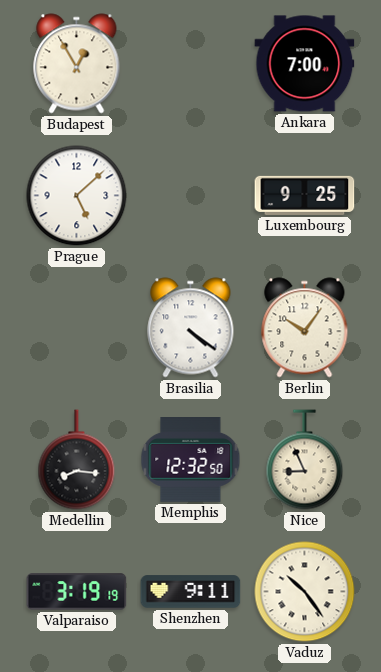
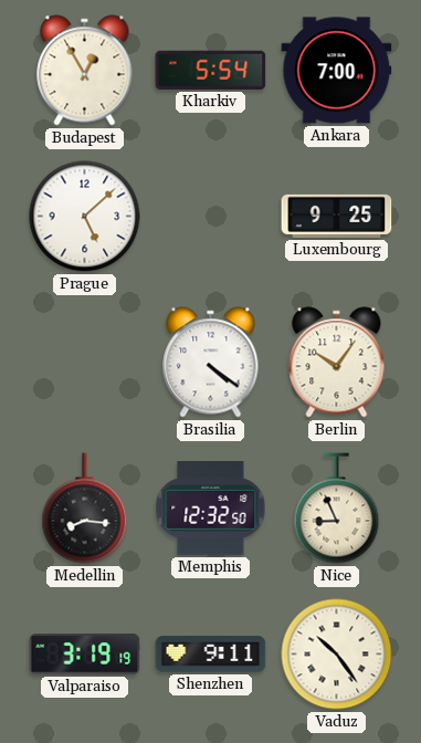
Kharkiv: none -> 5:54 (211, 70)
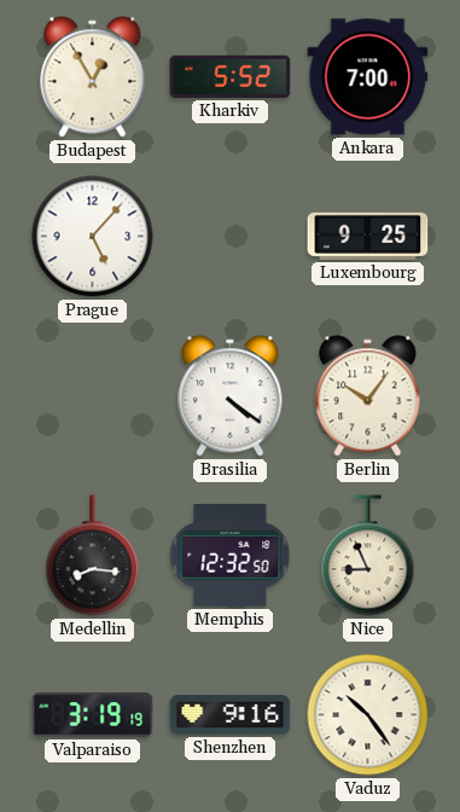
Kharkiv: 5:54 -> 5:52 (231, 76)
Prague: 5:08 -> 5:07 (93, 237)
Shenzhen: 9:11 -> 9:16 (231, 715)
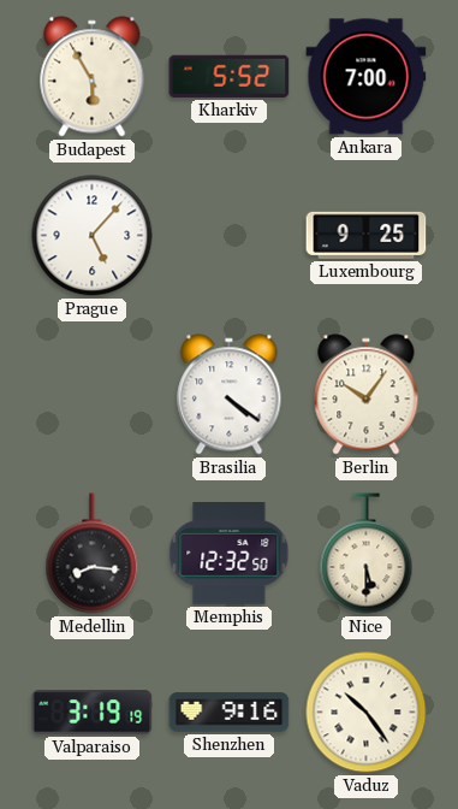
Budapest: 12:55 -> 5:55 (93, 77)
Nice: 8:56 -> 5:30 (367, 554)
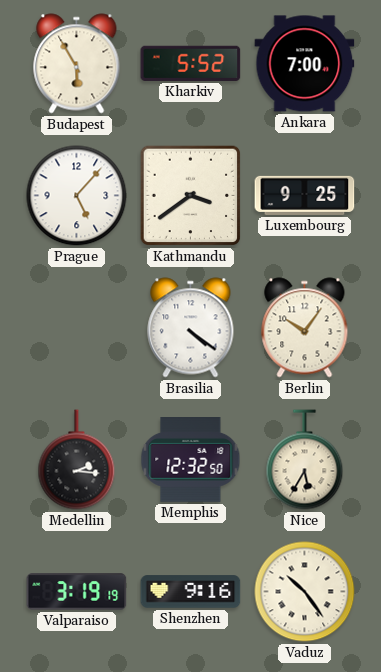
Kathmandu: none -> 3:39 (191, 196)
Medellin: 8:16 -> 2:16 (77, 460)
Nice: 5:30 -> 5:35 (305, 460)
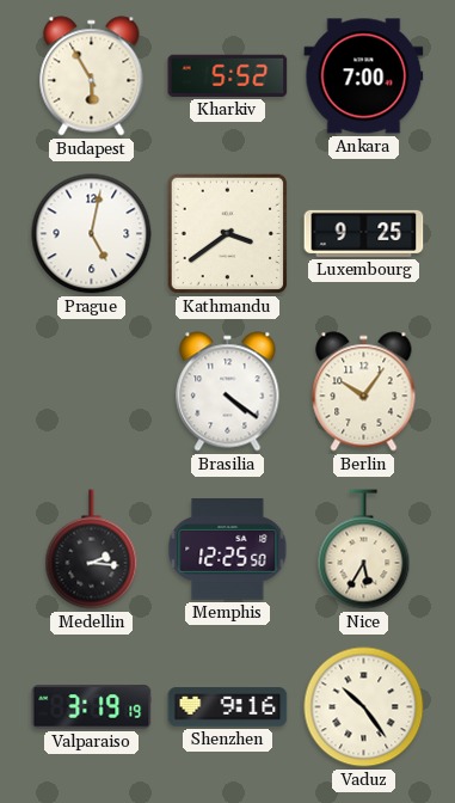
Prague: 5:07 -> 5:02 (92, 234)
Memphis: 12:32 -> 12:25 (228, 550)
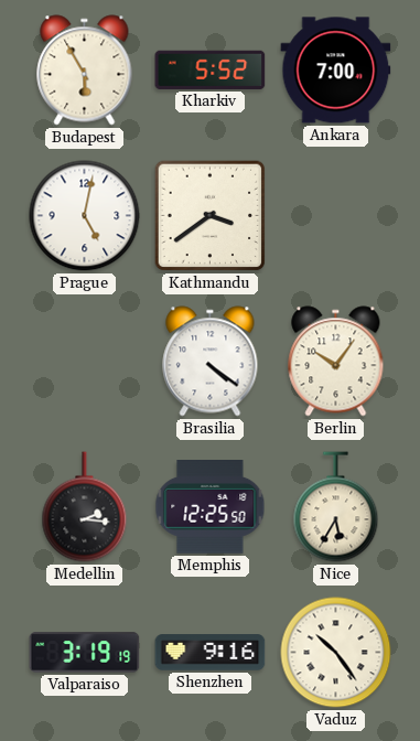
Luxembourg: 9:25 -> none (364, 233)
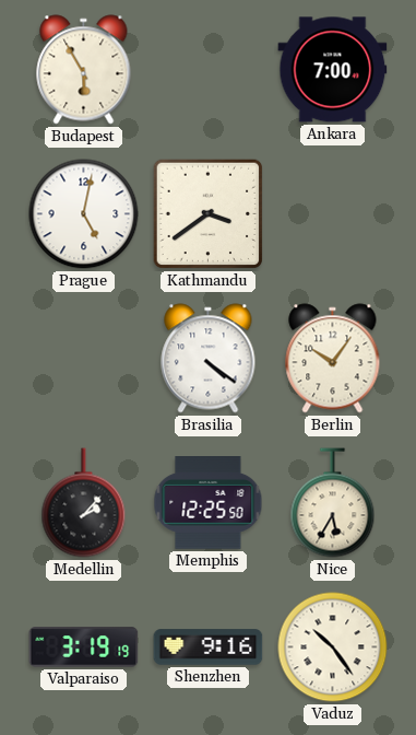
Kharkiv: 5:52 -> none (211, 69)
Medellin: 2:16 -> 2:07 (84, 503)
